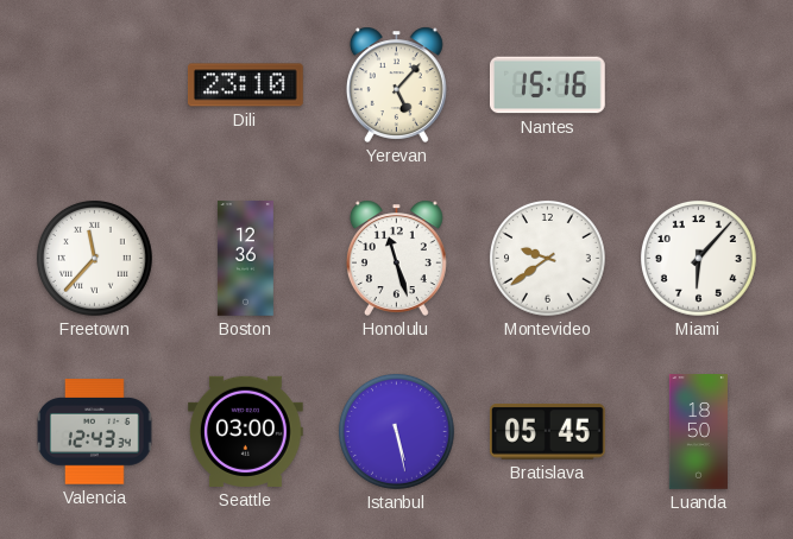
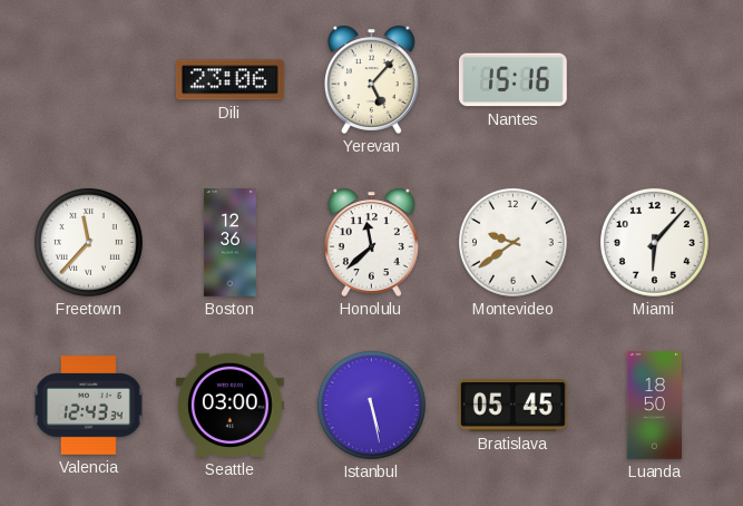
Dili: 23:10 -> 23:06 (229, 80)
Honolulu: 11:27 -> 11:38 (371, 242)
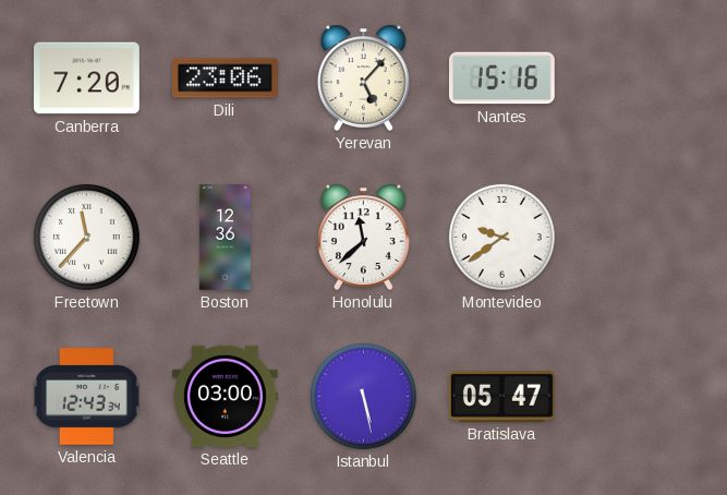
Canberra: none -> 7:20 (87, 79)
Miami: 6:07 -> none (654, 242)
Bratislava: 05:45 -> 05:47 (501, 397)
Luanda: 18:50 -> none (654, 406)
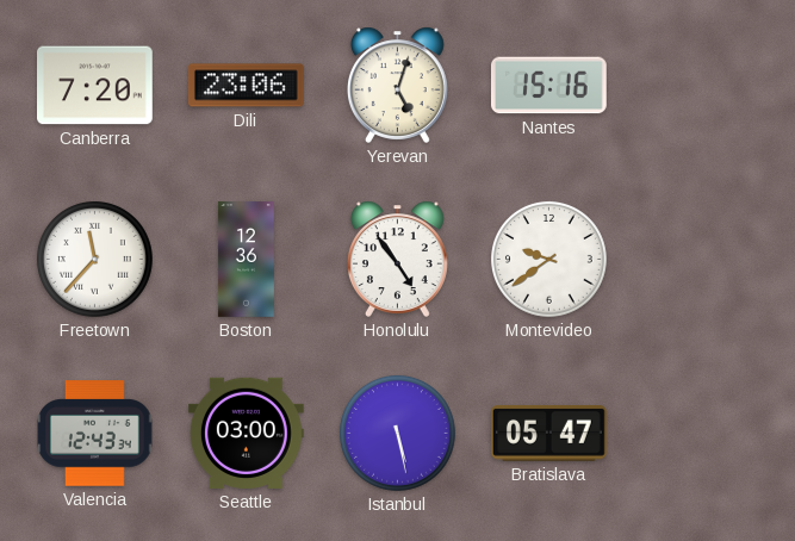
Yerevan: 5:07 -> 5:03 (397, 85)
Honolulu: 11:38 -> 4:54 (397, 259)
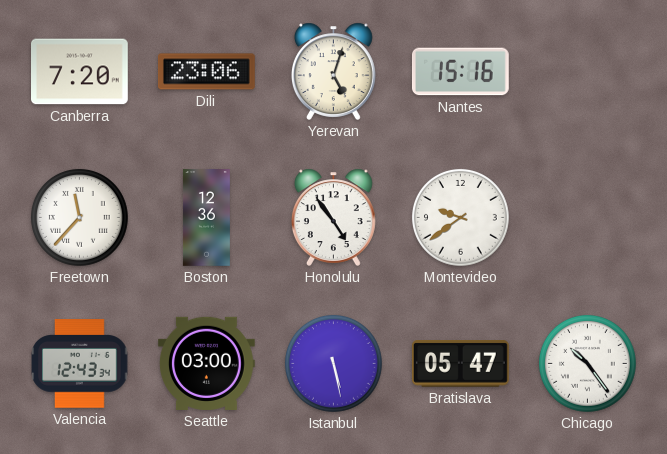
Chicago: none -> 10:24 (587, 363)
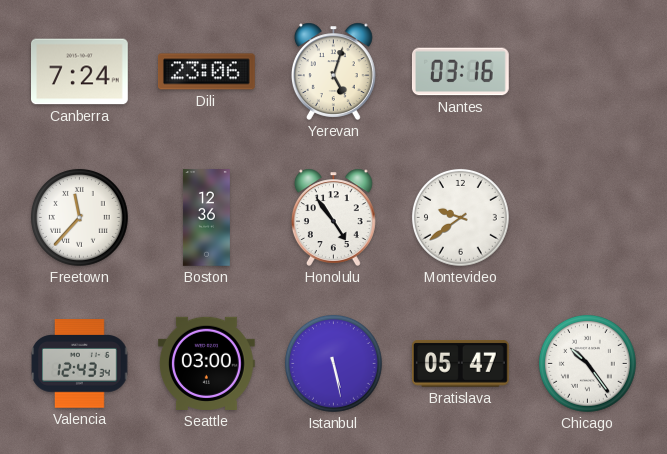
Canberra: 7:20 -> 7:24 (80, 72)
Nantes: 15:16 -> 03:16 (460, 72)
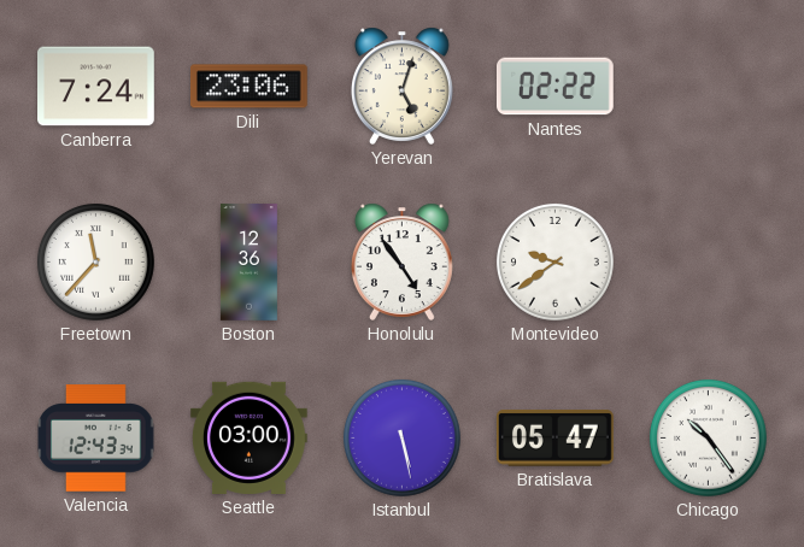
Nantes: 03:16 -> 02:22 (554, 87)
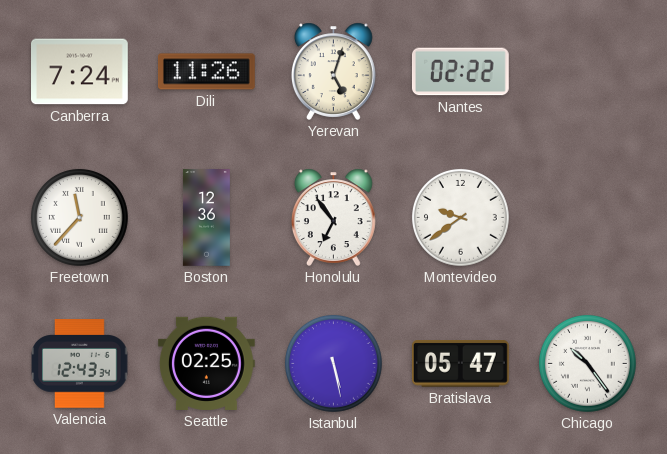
Dili: 23:06 -> 11:26 (206, 72)
Honolulu: 4:54 -> 6:54 (333, 217)
Seattle: 03:00 -> 02:25 (207, 363)
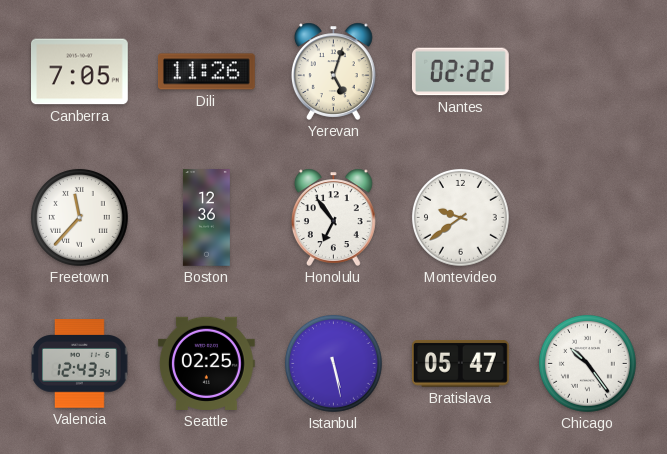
Canberra: 7:24 -> 7:05 (80, 72)
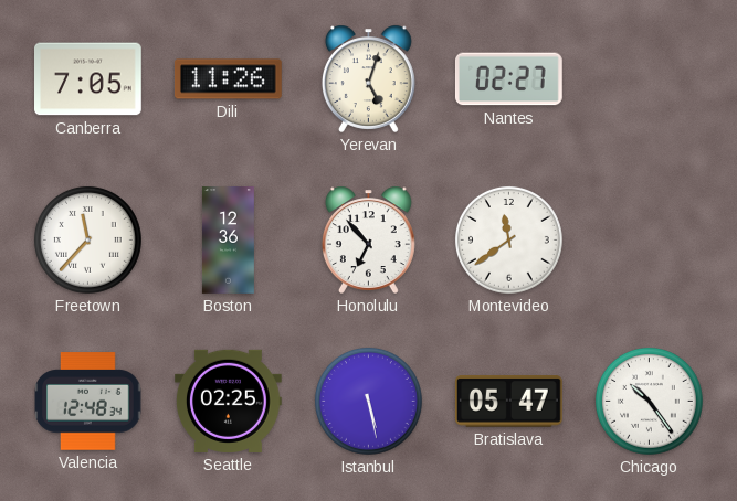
Nantes: 02:22 -> 02:27 (508, 79)
Honolulu: 6:54 -> 6:53 (368, 239)
Montevideo: 9:39 -> 11:39 (508, 239)
Valencia: 12:43 -> 12:48 (88, 402)
